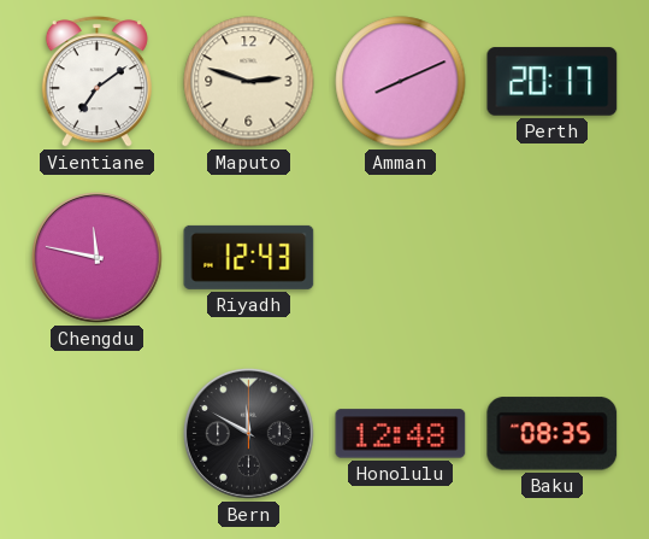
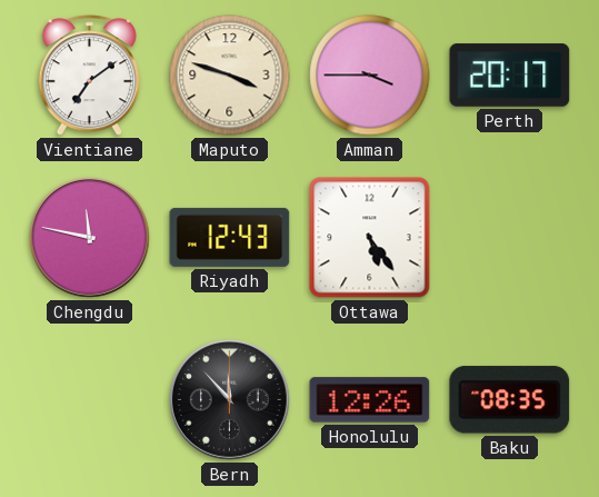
Maputo: 2:48 -> 3:48 (230, 76)
Amman: 8:11 -> 3:45 (370, 76)
Ottawa: none -> 5:24 (370, 238)
Bern: 11:50 -> 11:53 (229, 399)
Honolulu: 12:48 -> 12:26 (370, 400)
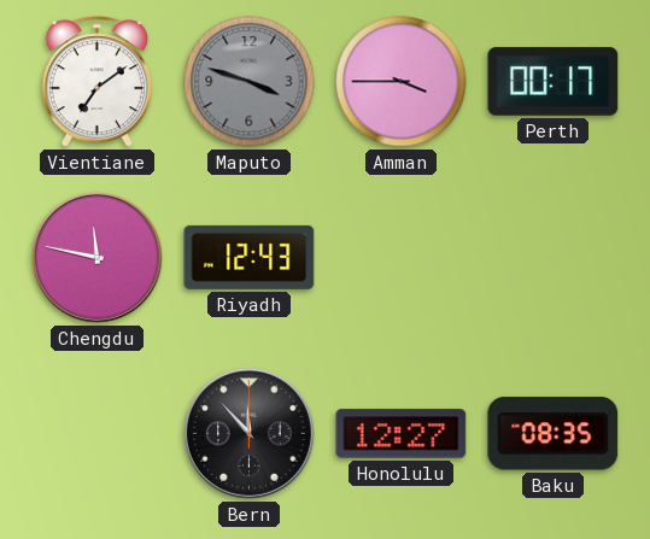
Maputo dial: cream -> grey (250, 82)
Perth: 20:17 -> 00:17 (554, 82)
Ottawa: 5:24 -> none (370, 238)
Honolulu: 12:26 -> 12:27 (402, 434)
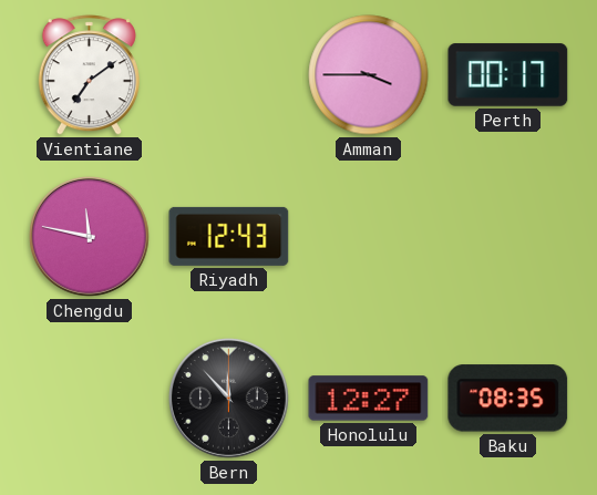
Maputo: 3:48 -> none (250, 82)
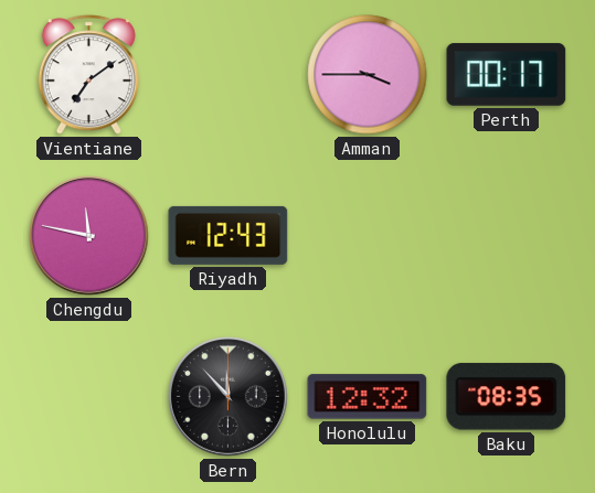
Honolulu: 12:27 -> 12:32 (368, 397)
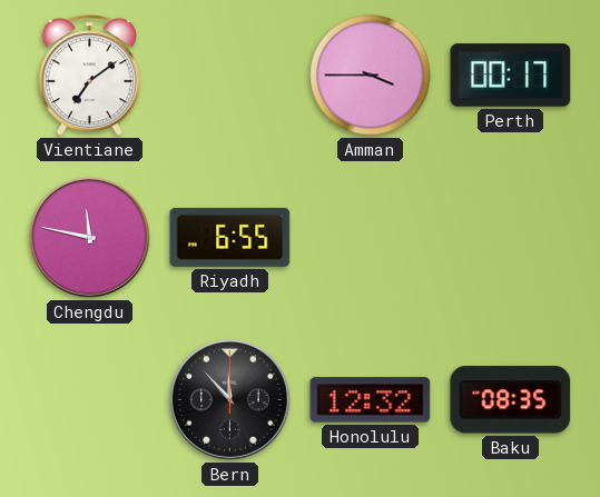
Riyadh: 12:43 -> 6:55 (230, 237)
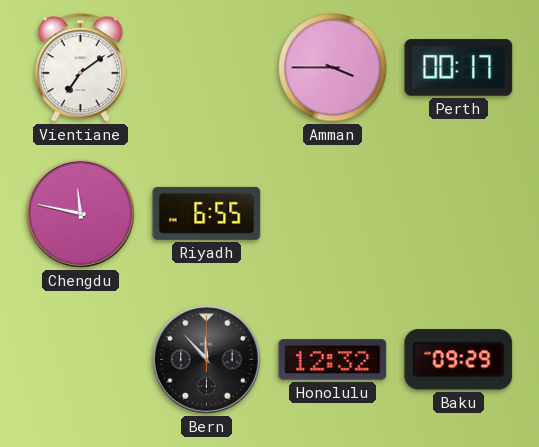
Baku: 08:35 -> 09:29 (459, 360)
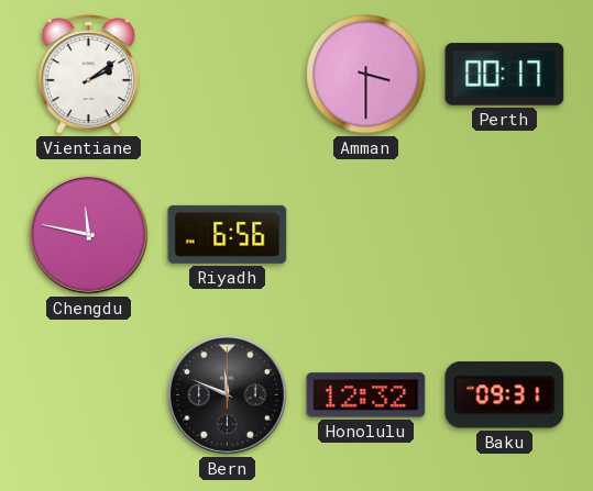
Vientiane: 7:09 -> 2:09 (88, 75)
Amman: 3:45 -> 3:30 (366, 75)
Riyadh: 6:55 -> 6:56 (228, 234)
Bern: 11:53 -> 11:49 (227, 394)
Baku: 09:29 -> 09:31 (505, 395)
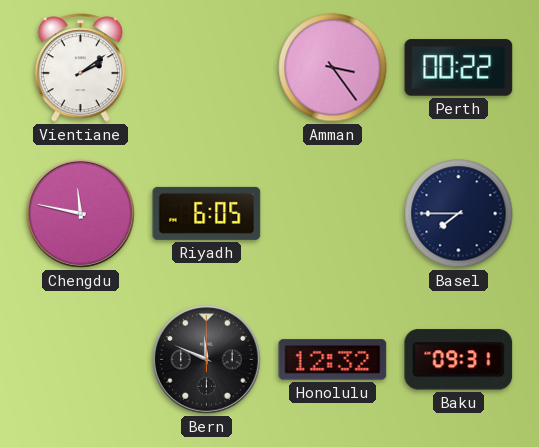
Amman: 3:30 -> 3:24 (333, 68)
Perth: 00:17 -> 00:22 (459, 68)
Riyadh: 6:56 -> 6:05 (207, 213)
Basel: none -> 7:45 (459, 214)
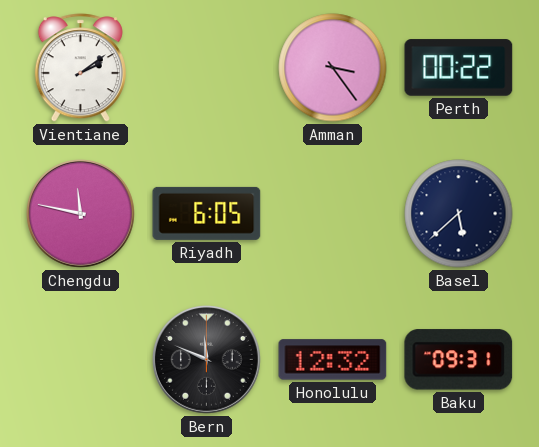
Basel: 7:45 -> 5:38 (459, 214)
